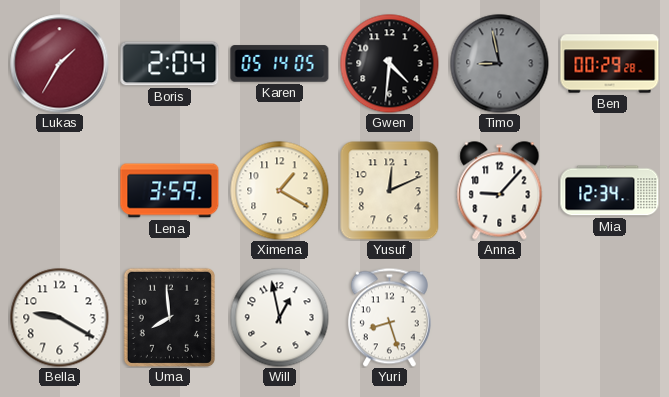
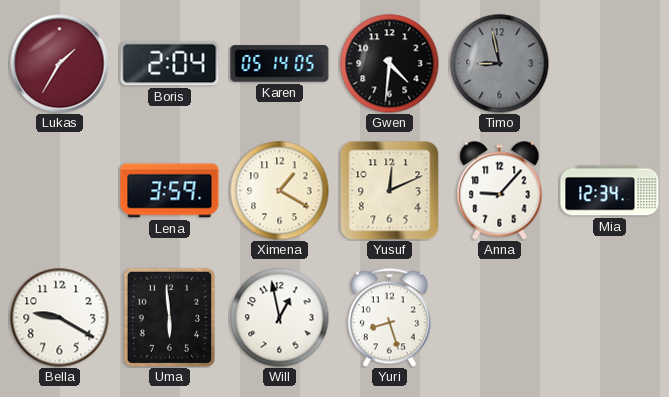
Ben: 00:29 -> none (610, 64)
Uma: 7:59 -> 5:59 (169, 317)
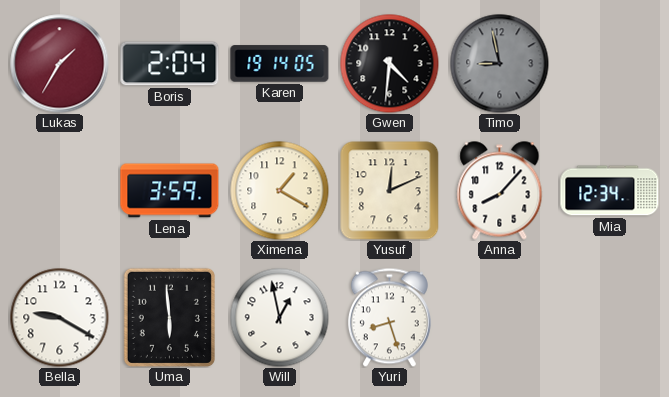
Karen: 05:14 -> 19:14 (280, 64)
Anna: 9:07 -> 8:07 (500, 191)
